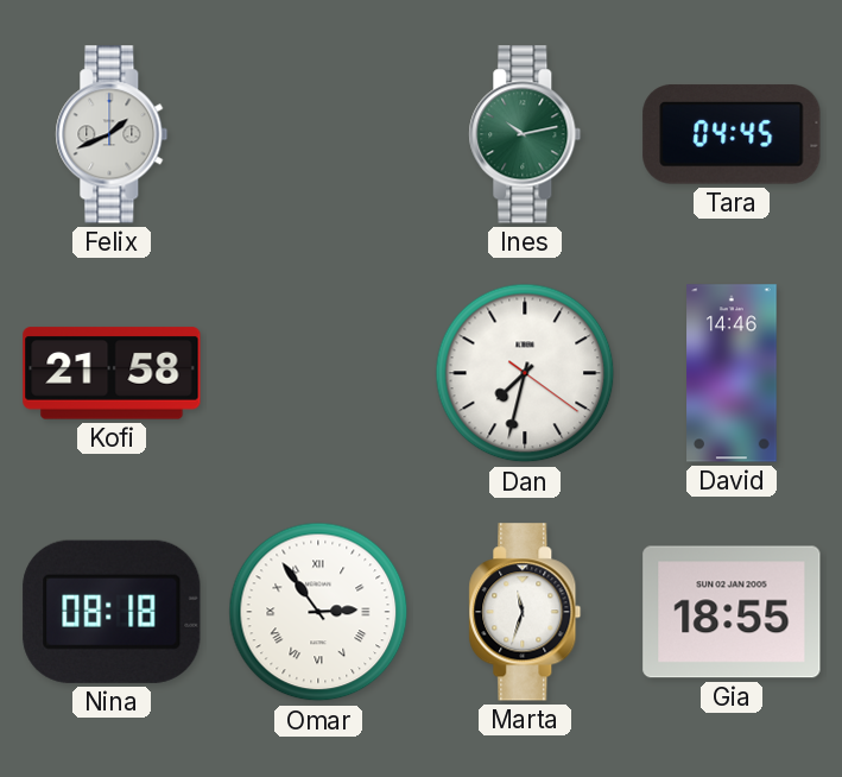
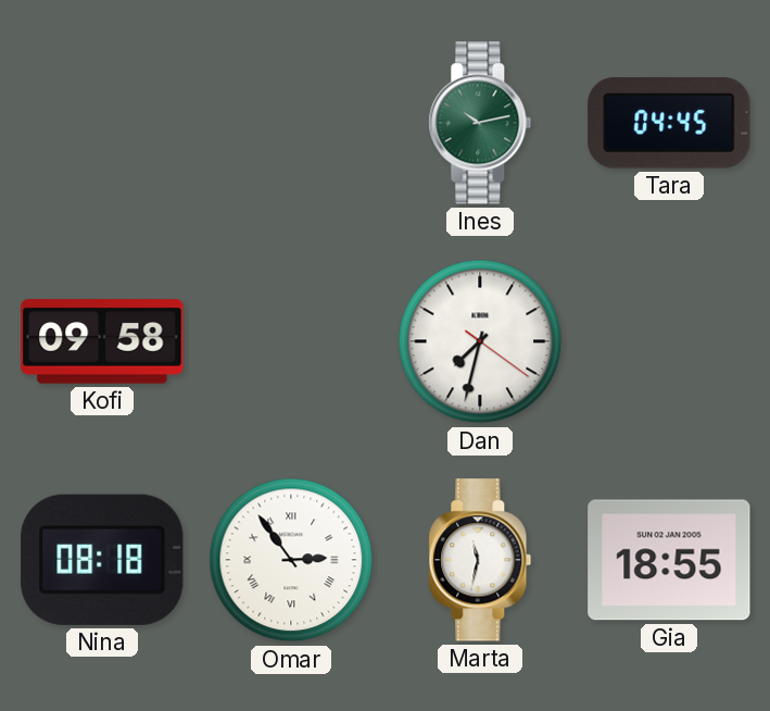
Felix: 1:41 -> none (112, 134)
Kofi: 21:58 -> 09:58 (102, 341)
David: 14:46 -> none (732, 373)
Marta: 11:33 -> 11:32 (480, 560)
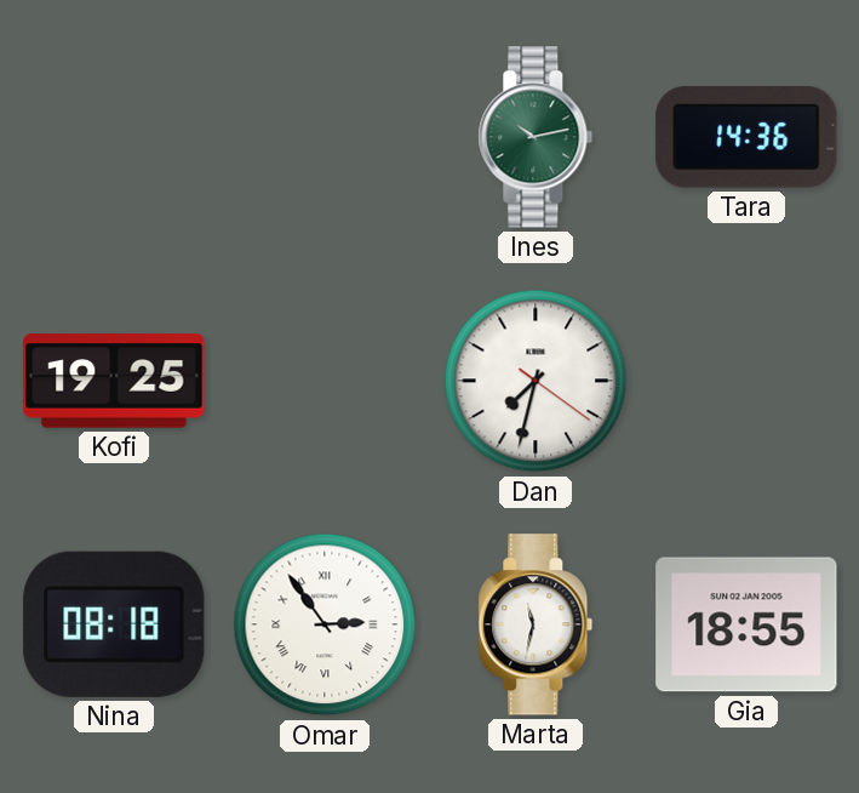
Tara: 04:45 -> 14:36 (746, 137)
Kofi: 09:58 -> 19:25 (114, 381)
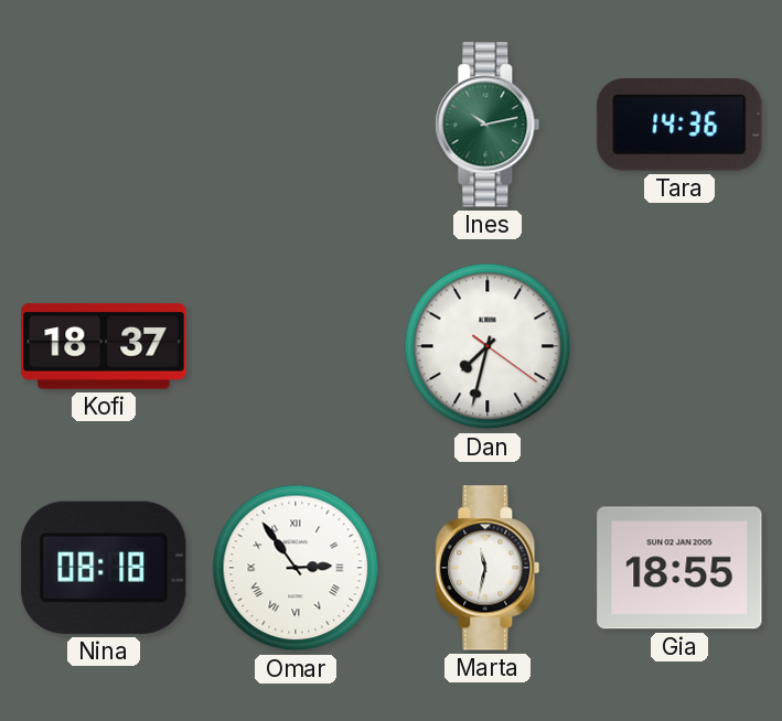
Kofi: 19:25 -> 18:37 (104, 346)
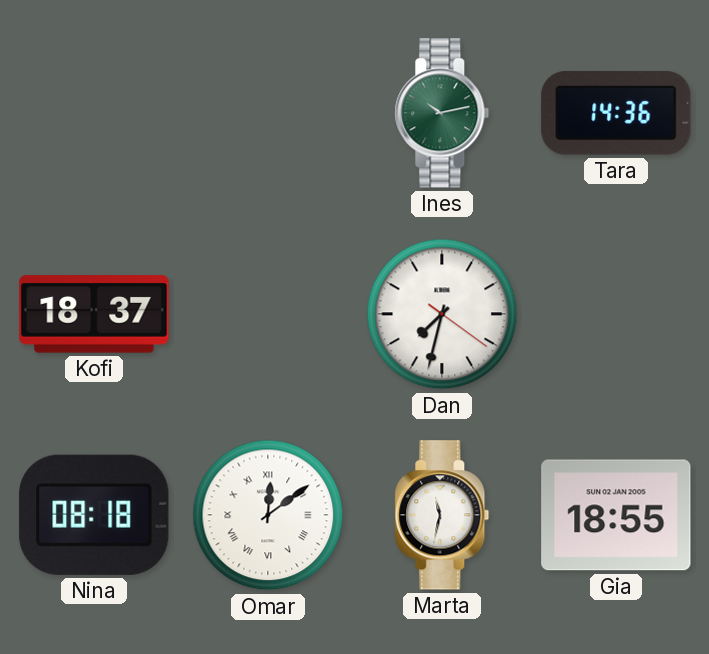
Omar: 2:54 -> 12:09 (268, 515)
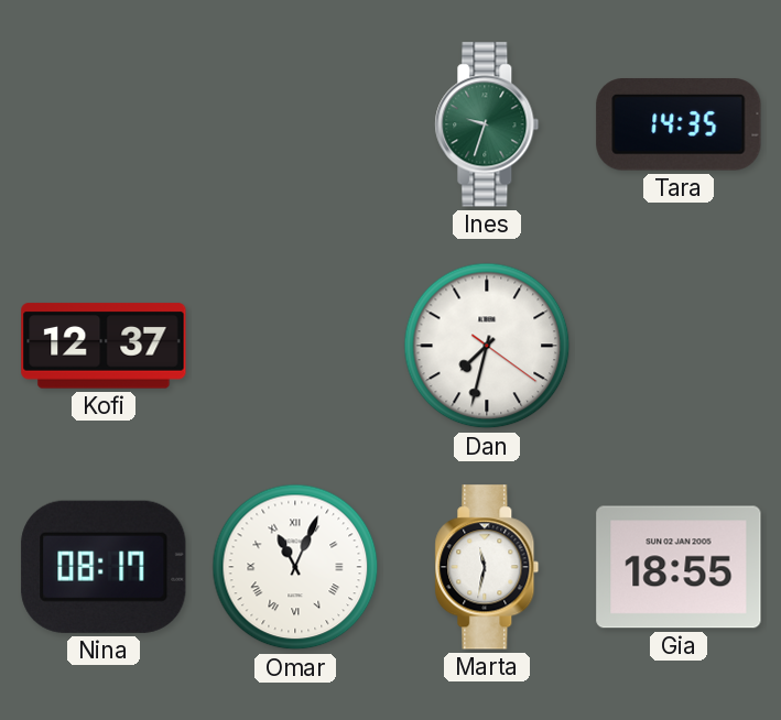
Ines: 10:13 -> 9:33 (487, 124)
Tara: 14:36 -> 14:35 (679, 124)
Kofi: 18:37 -> 12:37 (104, 346)
Nina: 08:18 -> 08:17 (104, 567)
Omar: 12:09 -> 11:04 (295, 567)
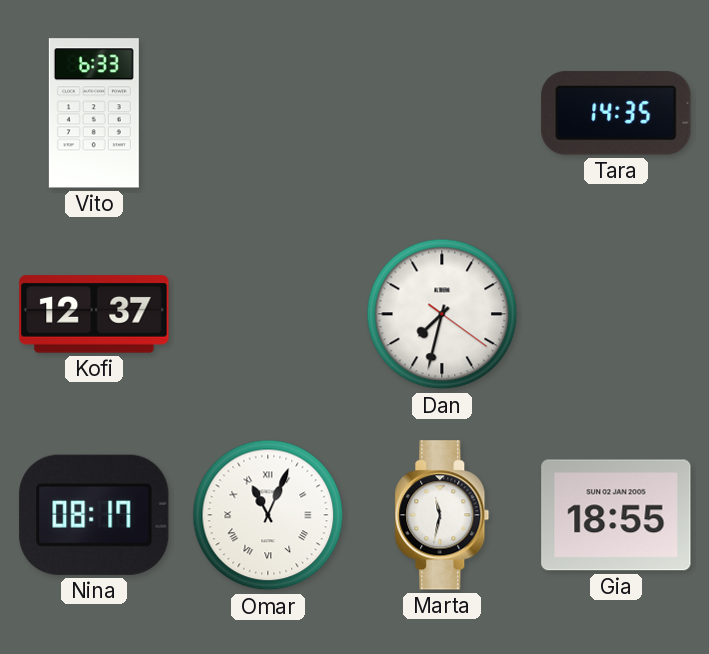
Vito: none -> 6:33 (94, 113)
Ines: 9:33 -> none (487, 124)
